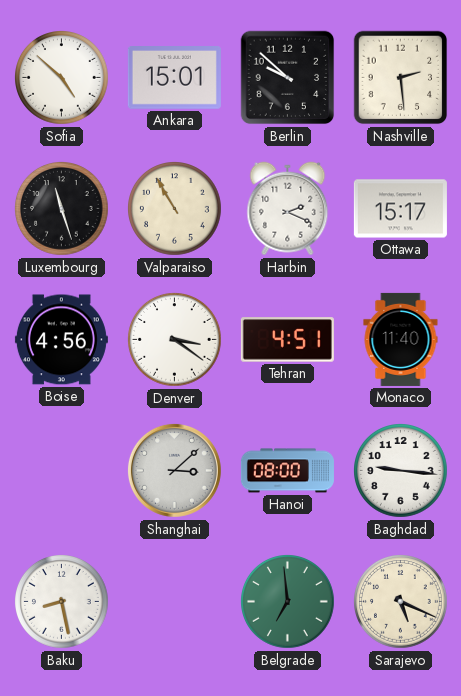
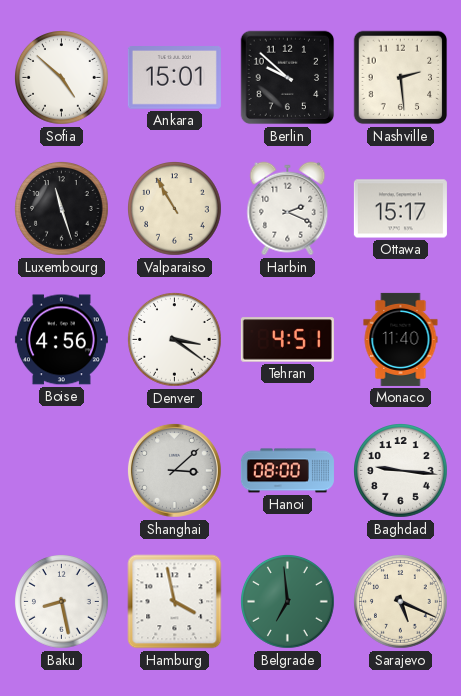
Hamburg: none -> 3:58 (175, 602)
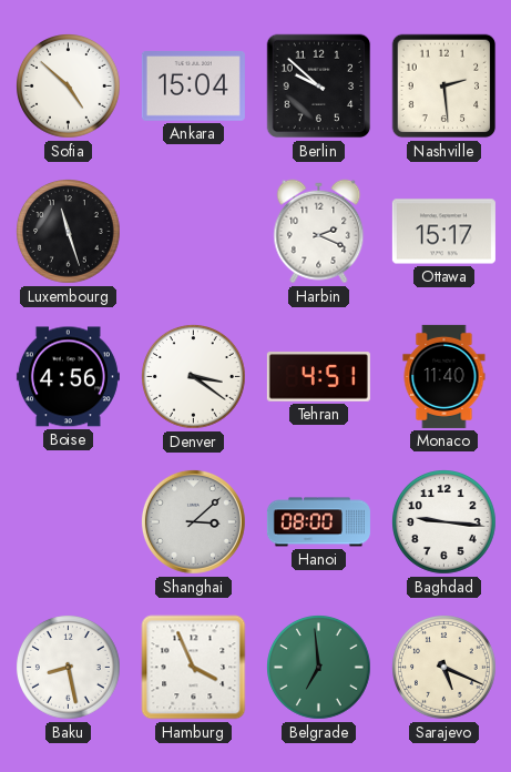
Ankara: 15:01 -> 15:04 (193, 87)
Valparaiso: 10:55 -> none (175, 209)
Hamburg: 3:58 -> 3:56 (194, 668)
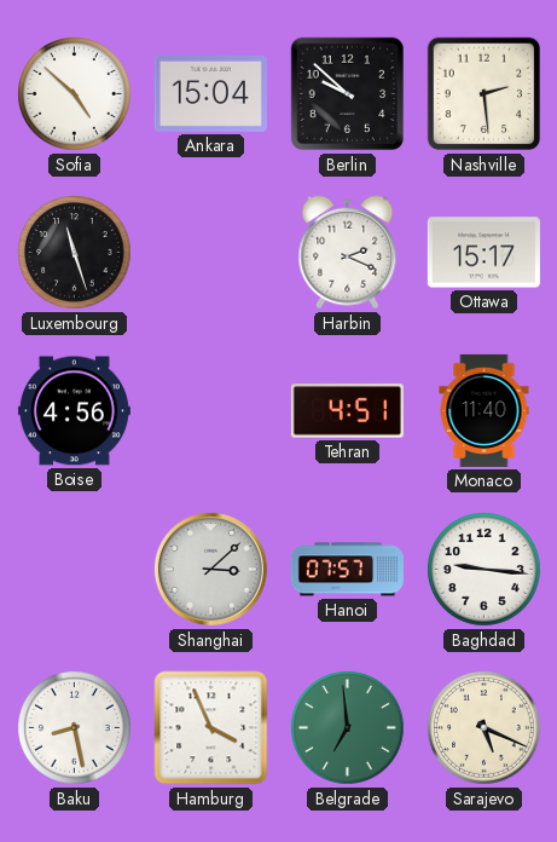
Denver: 3:21 -> none (194, 377)
Hanoi: 08:00 -> 07:57 (347, 570)
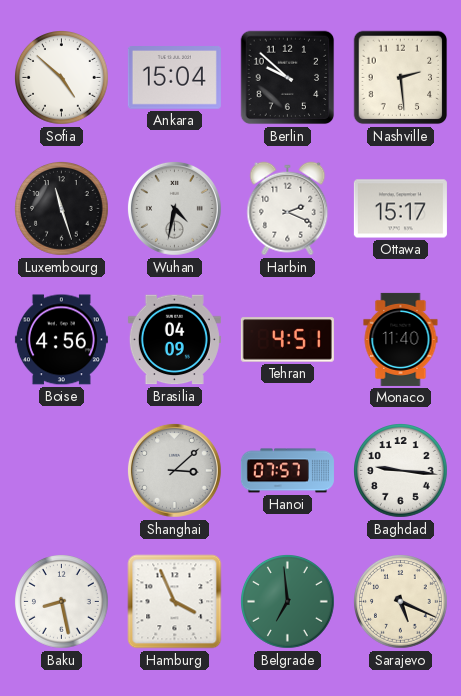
Wuhan: none -> 4:32 (174, 208)
Brasilia: none -> 04:09 (174, 340)
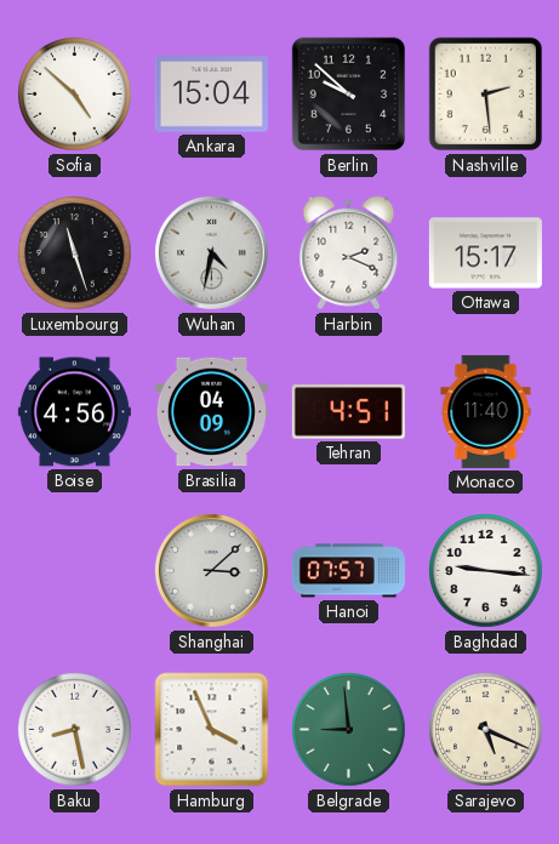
Belgrade: 6:59 -> 8:59 (349, 730)
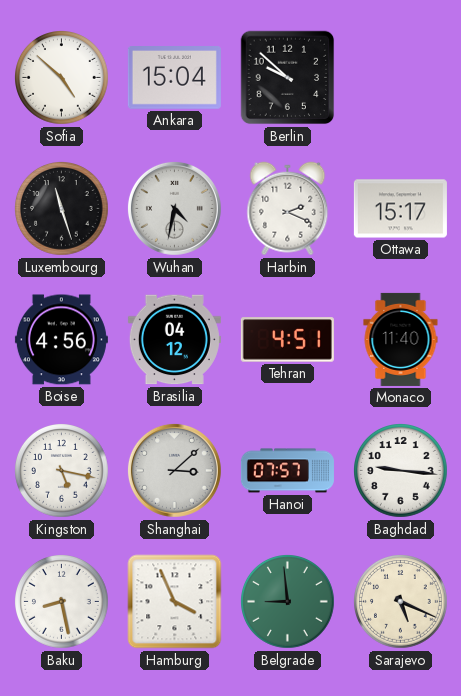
Nashville: 2:29 -> none (486, 95)
Brasilia: 04:09 -> 04:12 (174, 340)
Kingston: none -> 5:17 (62, 471)
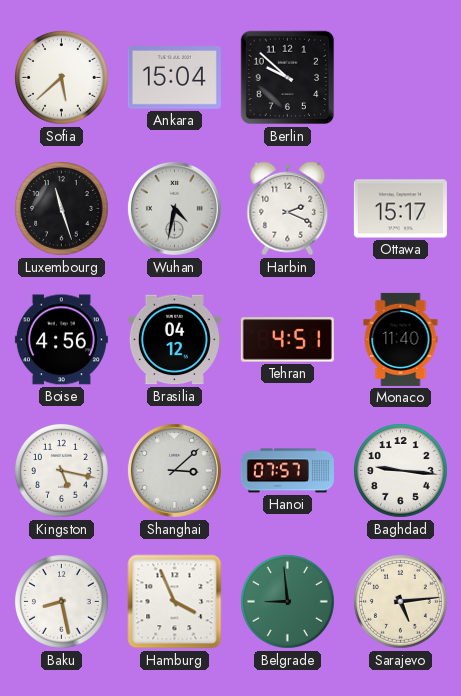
Sofia: 4:52 -> 5:38 (62, 78)
Sarajevo: 5:19 -> 5:14 (401, 602)
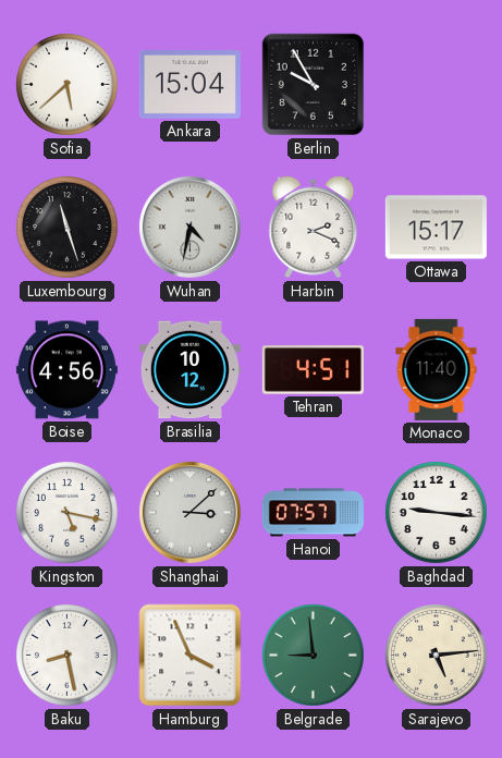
Berlin: 9:52 -> 9:55 (314, 85)
Brasilia: 04:12 -> 10:12 (189, 370)
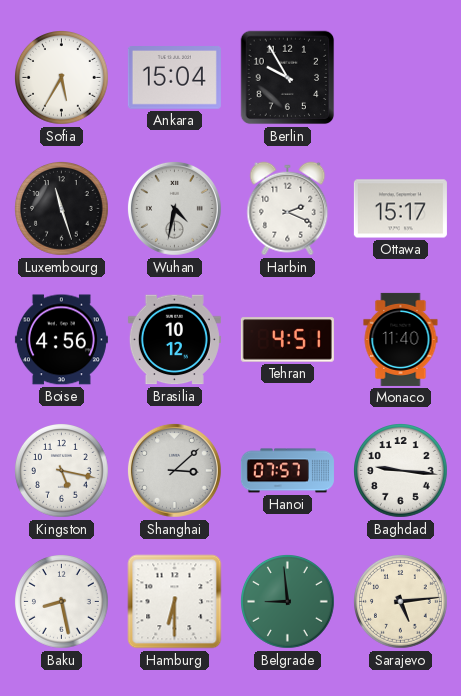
Sofia: 5:38 -> 5:35 (62, 78)
Hamburg: 3:56 -> 6:30 (175, 602)
